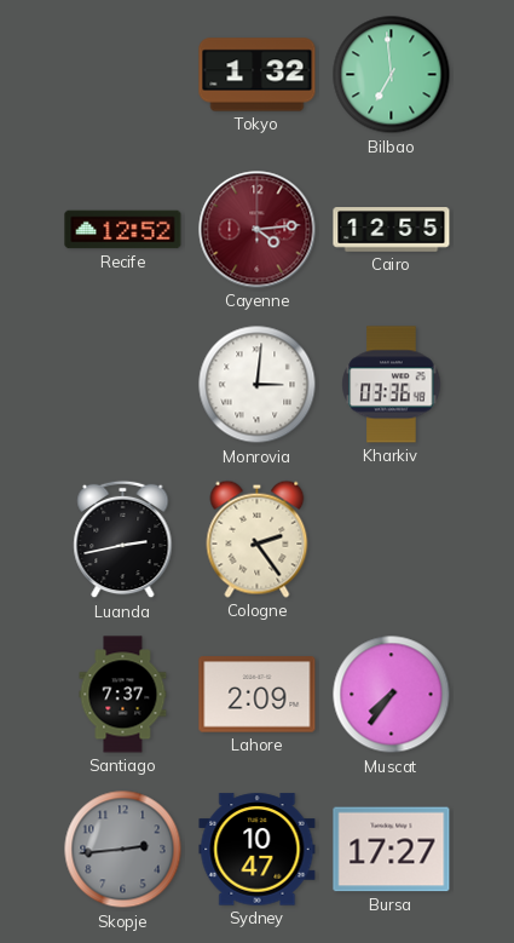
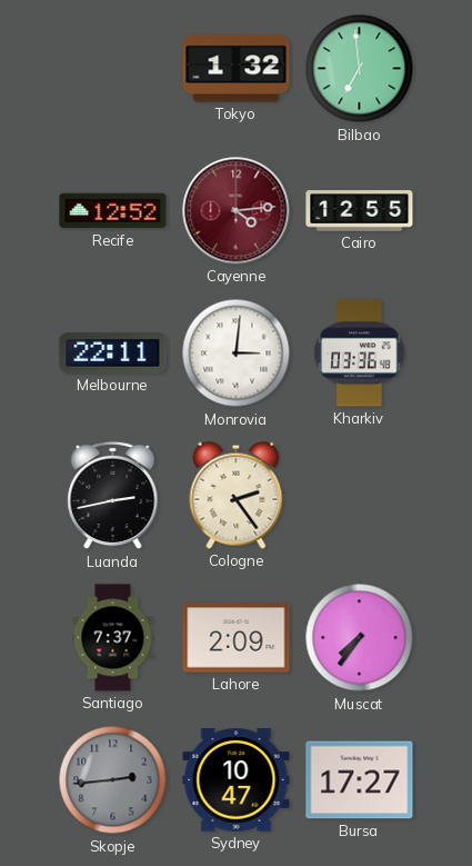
Melbourne: none -> 22:11 (113, 354)
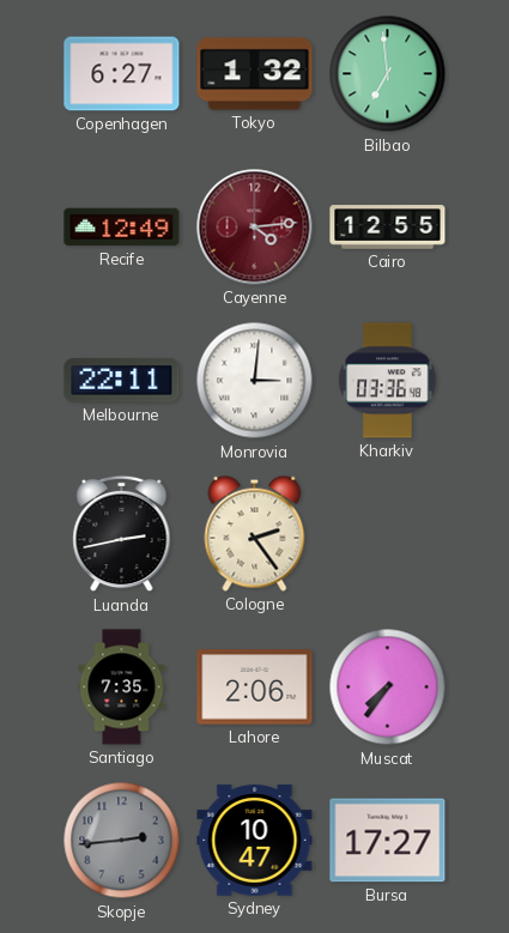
Copenhagen: none -> 6:27 (122, 74)
Recife: 12:52 -> 12:49 (122, 228)
Santiago: 7:37 -> 7:35 (122, 687)
Lahore: 2:09 -> 2:06 (255, 687)
